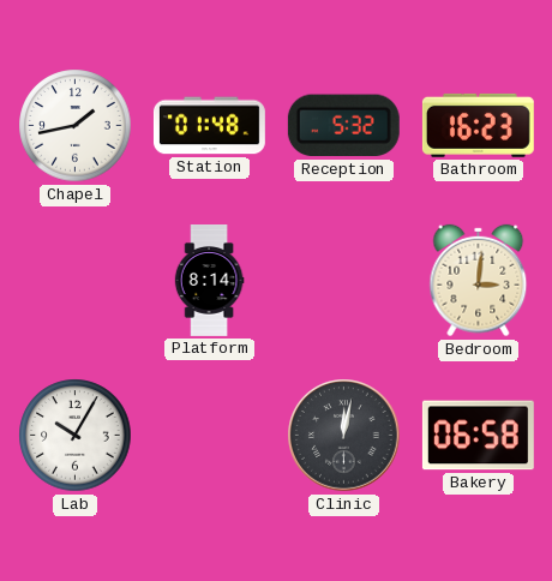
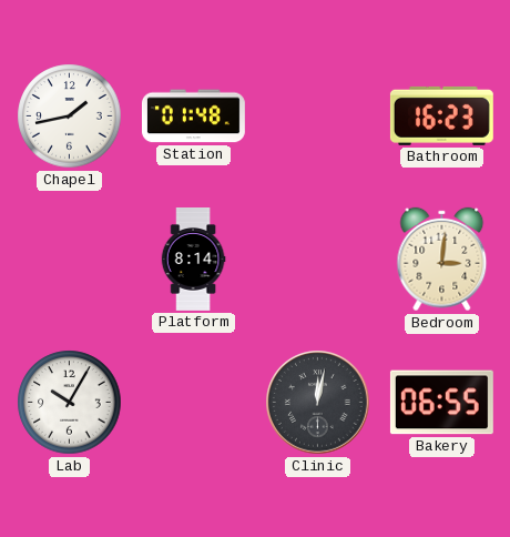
Reception: 5:32 -> none (343, 126)
Bakery: 06:58 -> 06:55 (441, 403)
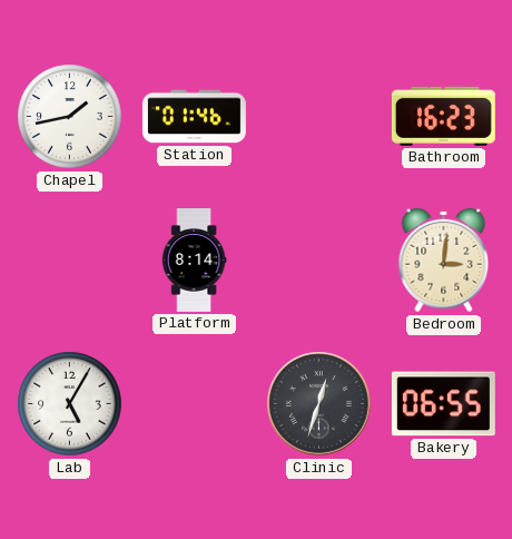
Station: 01:48 -> 01:46 (194, 117)
Lab: 10:05 -> 5:05 (70, 404)
Clinic: 12:02 -> 12:33 (319, 404)
